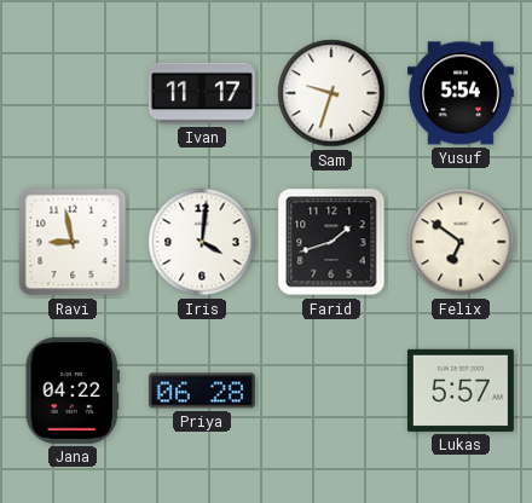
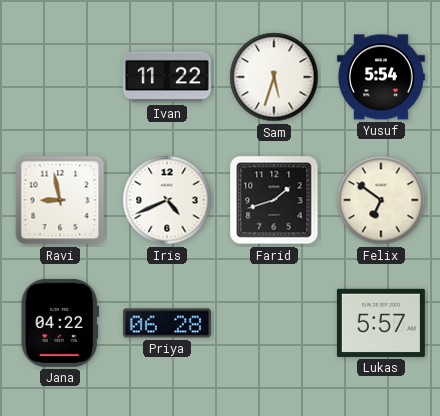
Ivan: 11:17 -> 11:22 (167, 77)
Sam: 9:33 -> 5:33 (274, 77)
Iris: 4:01 -> 4:41 (167, 200)
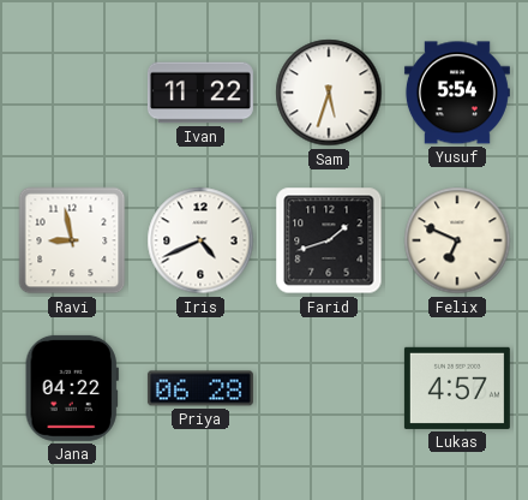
Felix: 6:51 -> 6:49 (457, 240)
Lukas: 5:57 -> 4:57 (457, 388)
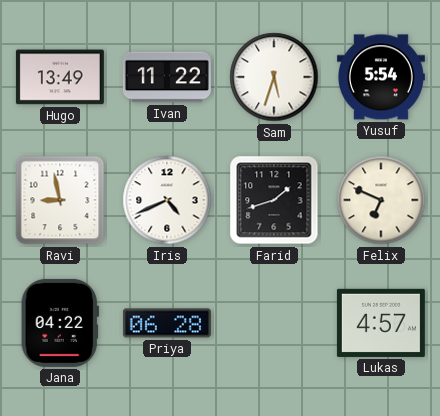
Hugo: none -> 13:49 (60, 77)
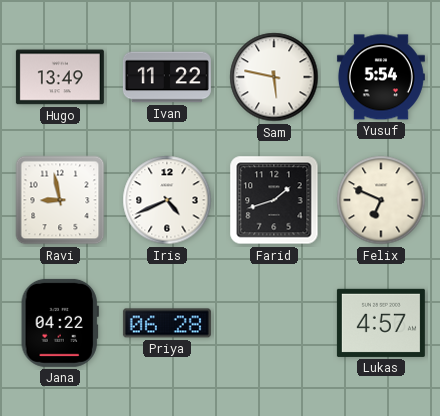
Sam: 5:33 -> 5:47 (274, 77)
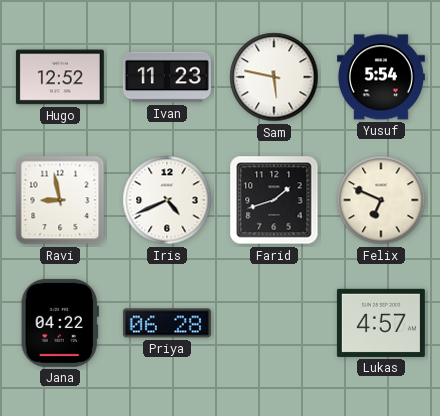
Hugo: 13:49 -> 12:52 (60, 77)
Ivan: 11:22 -> 11:23 (167, 77)
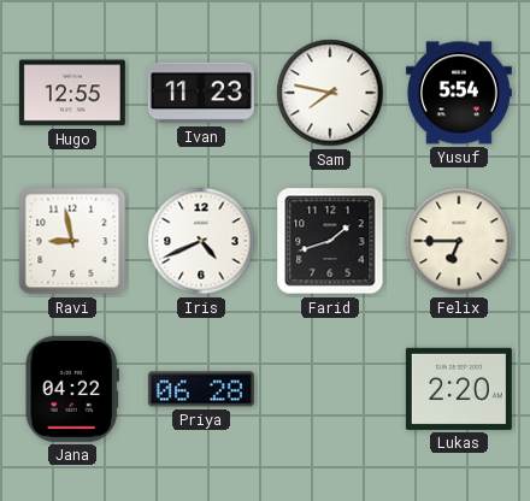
Hugo: 12:52 -> 12:55 (72, 93)
Sam: 5:47 -> 7:47 (330, 93)
Felix: 6:49 -> 6:45 (459, 241)
Lukas: 4:57 -> 2:20 (459, 389)
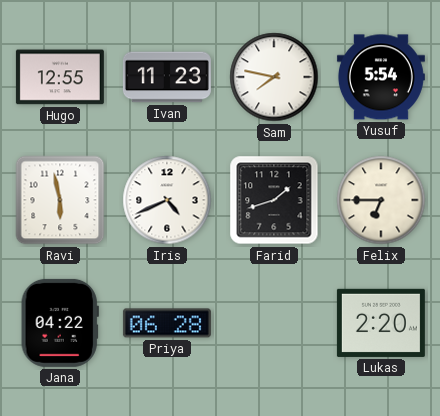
Ravi: 8:58 -> 5:58 (60, 200)
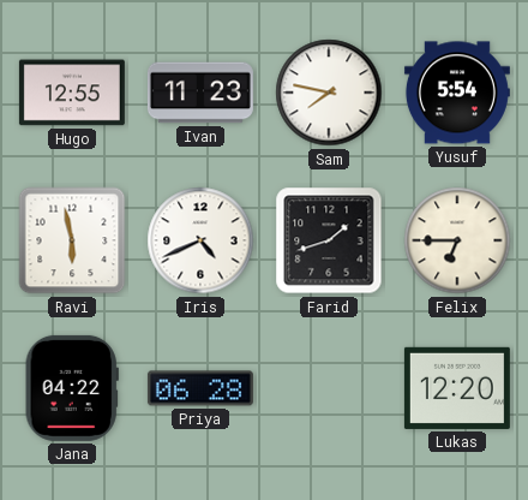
Lukas: 2:20 -> 12:20 (457, 388)
